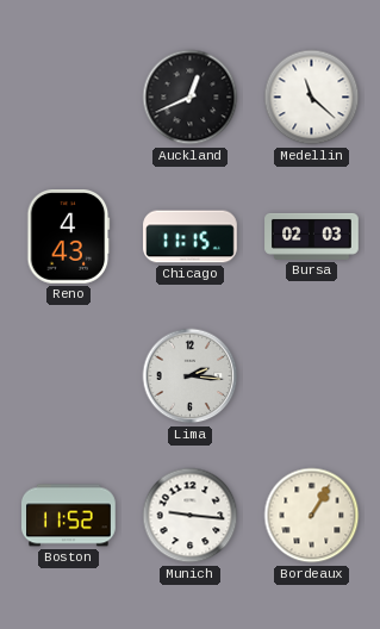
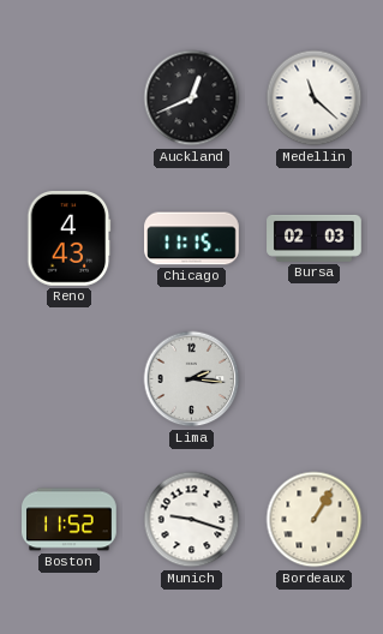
Munich: 9:16 -> 9:18 (192, 520)
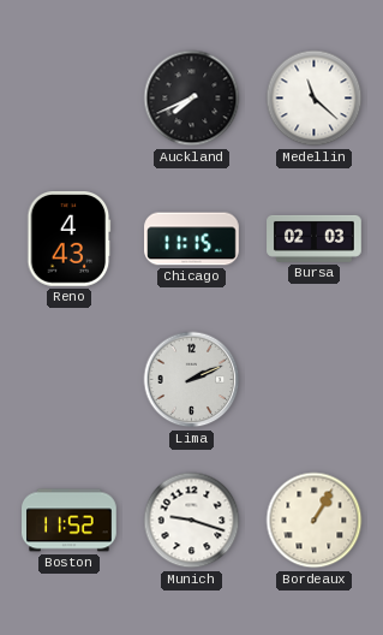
Auckland: 12:41 -> 7:41 (192, 99)
Lima: 2:16 -> 2:11 (192, 380)
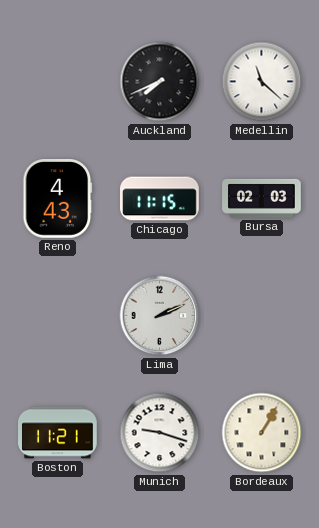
Boston: 11:52 -> 11:21 (58, 433)
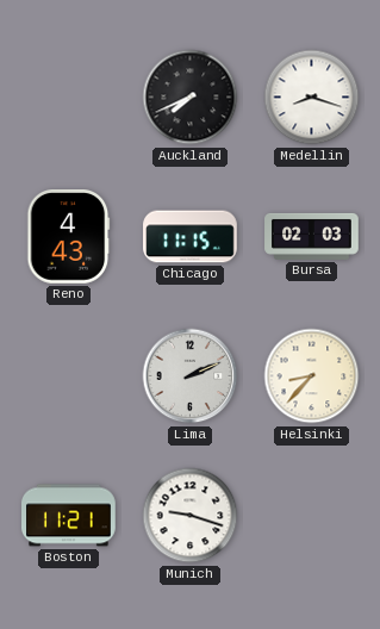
Medellin: 11:22 -> 8:18 (312, 98)
Helsinki: none -> 8:37 (312, 376)
Bordeaux: 1:05 -> none (262, 433)
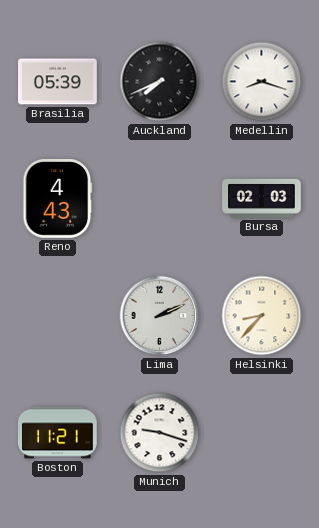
Brasilia: none -> 05:39 (58, 82)
Chicago: 11:15 -> none (191, 237)
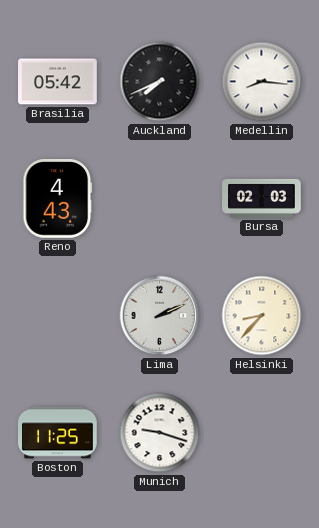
Brasilia: 05:39 -> 05:42 (58, 82)
Medellin: 8:18 -> 8:16 (262, 82)
Boston: 11:21 -> 11:25 (58, 433)
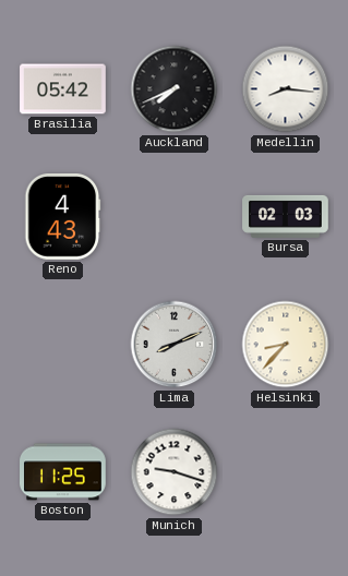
Lima: 2:11 -> 8:11 (175, 345)
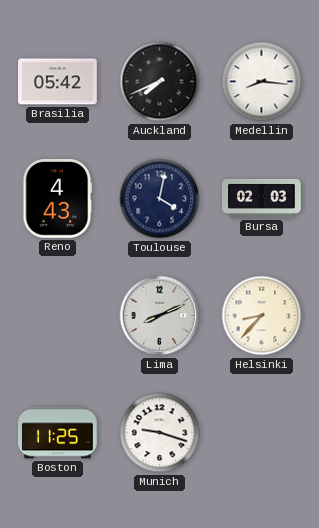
Toulouse: none -> 4:02 (160, 199)
